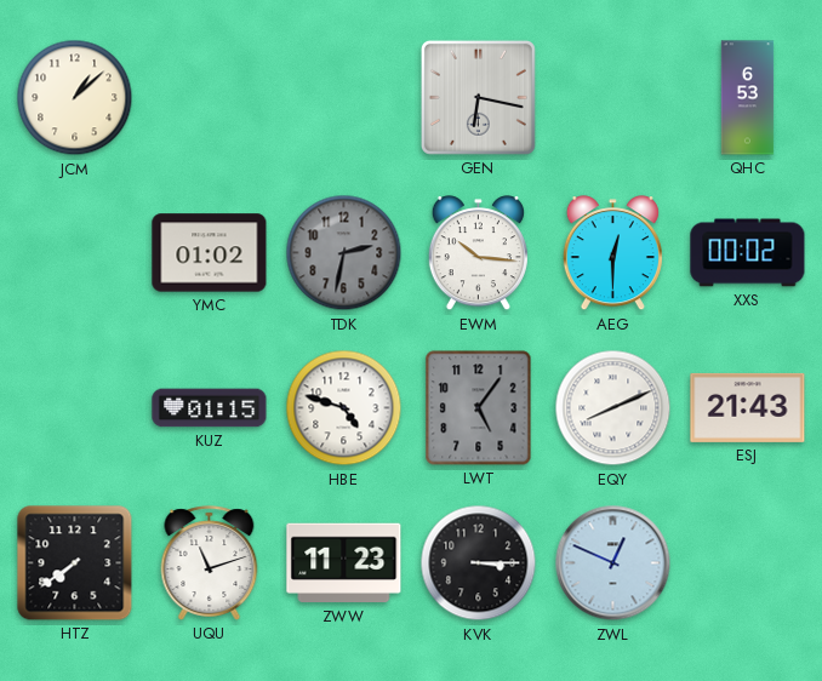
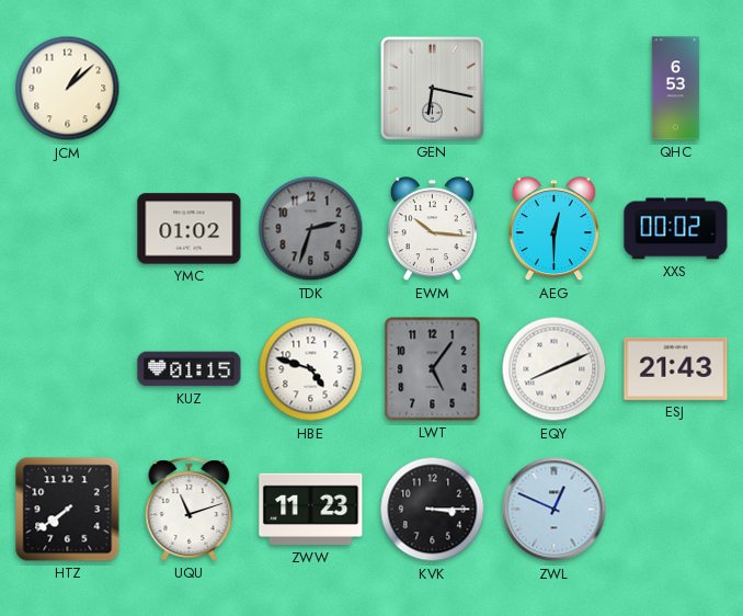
TDK: 2:32 -> 2:33 (311, 229)
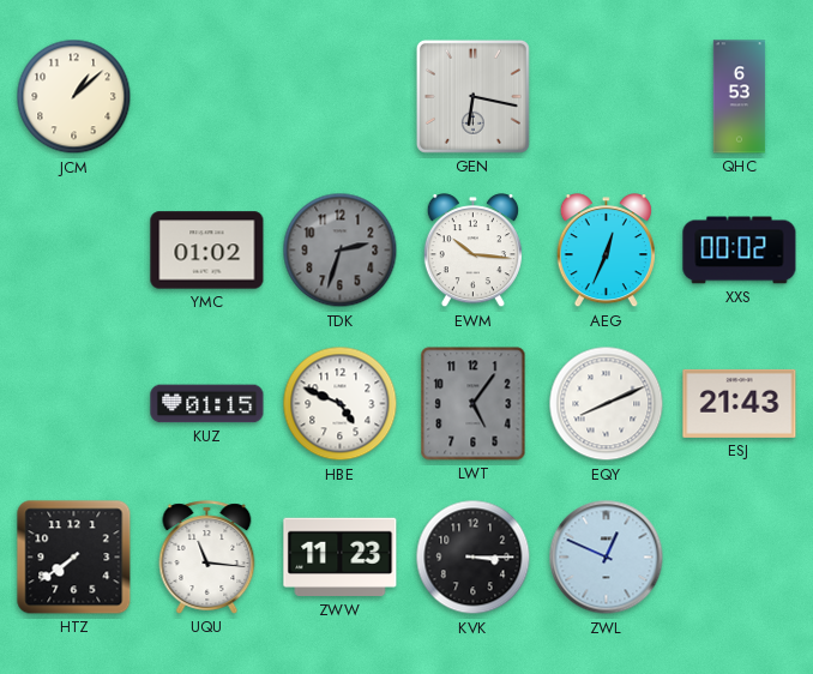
AEG: 12:30 -> 12:34 (606, 251)
HBE: 4:48 -> 4:49 (341, 404)
UQU: 11:12 -> 11:16 (207, 558)
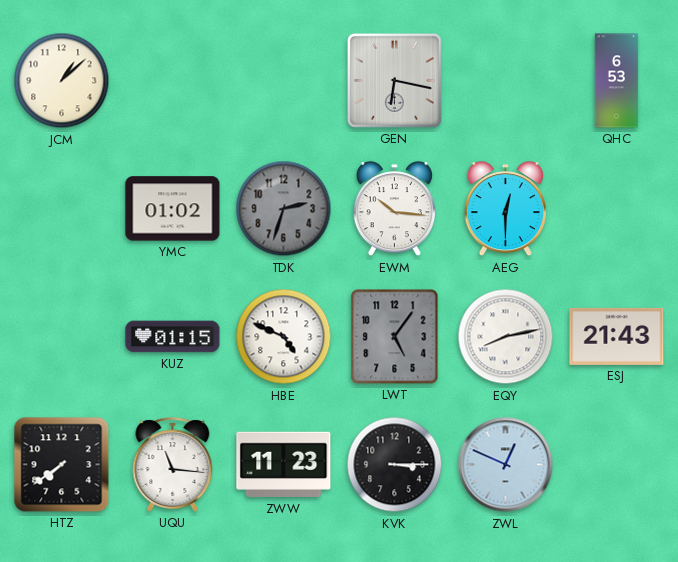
AEG: 12:34 -> 12:30 (505, 209)
XXS: 00:02 -> none (740, 251)
EQY: 8:11 -> 8:13 (506, 337)
